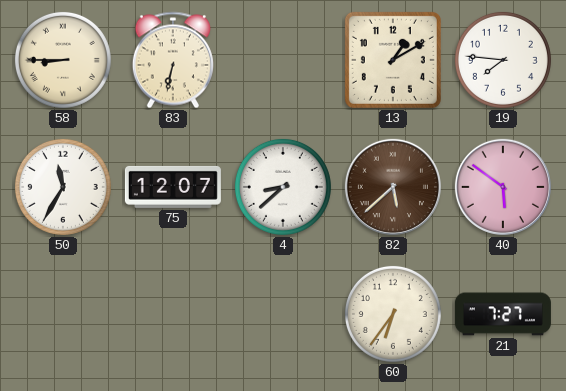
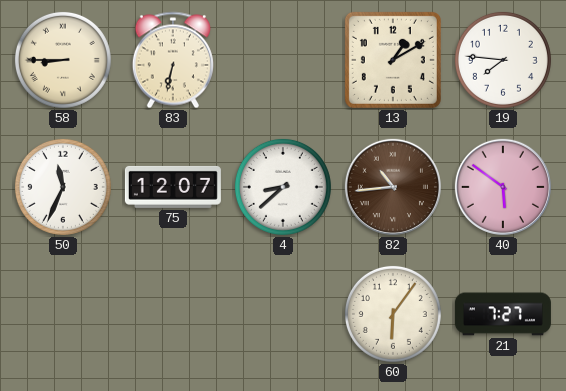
50: 11:35 -> 11:34 (63, 187)
82: 5:38 -> 10:44 (393, 187)
60: 6:36 -> 6:06 (393, 314)
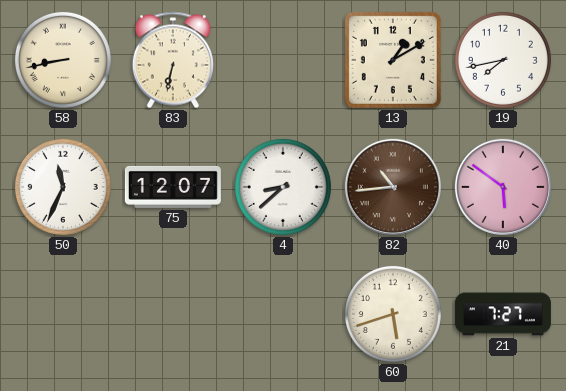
58: 8:45 -> 8:43 (63, 60)
19: 7:46 -> 7:43 (503, 60)
60: 6:06 -> 5:42 (393, 314)
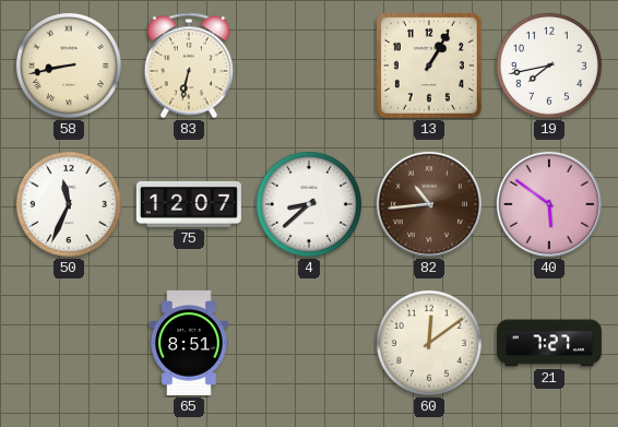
13: 1:10 -> 1:05 (429, 66)
65: none -> 8:51 (189, 343)
60: 5:42 -> 12:09 (429, 343)
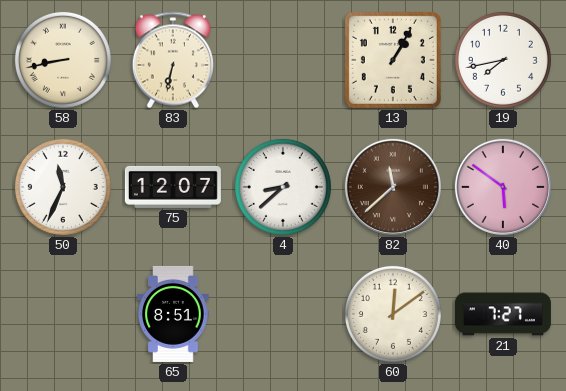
82: 10:44 -> 11:38 (393, 187)
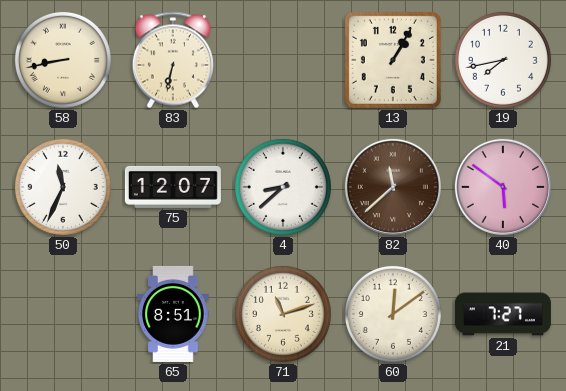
71: none -> 11:12 (283, 314)
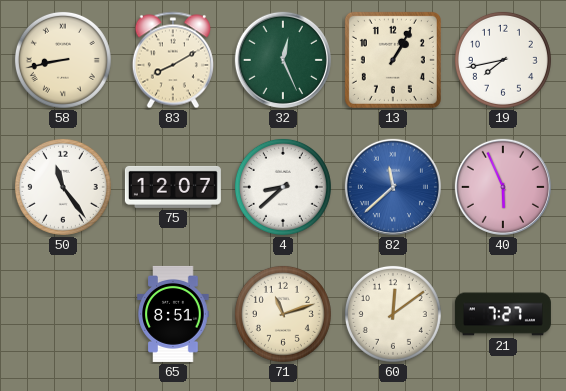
83: 6:32 -> 8:10 (173, 60)
32: none -> 12:26 (283, 60)
50: 11:34 -> 11:24 (63, 187)
82 dial: brown -> blue (393, 187)
40: 5:51 -> 5:56 (503, 187)
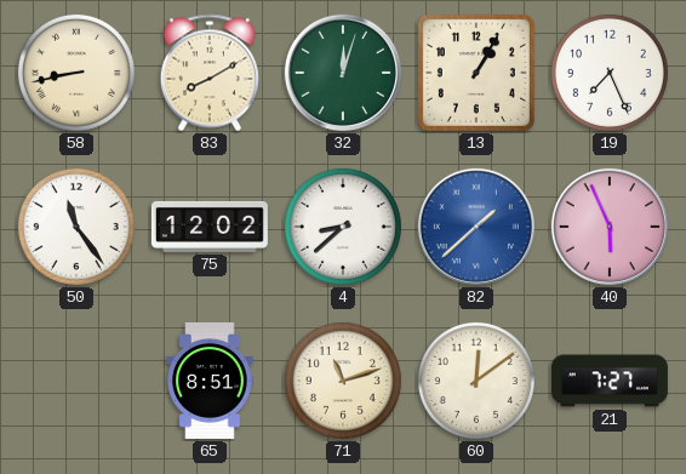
32: 12:26 -> 12:03 (343, 73)
19: 7:43 -> 7:26 (610, 73)
75: 12:07 -> 12:02 (210, 227)
82: 11:38 -> 1:38 (476, 227)
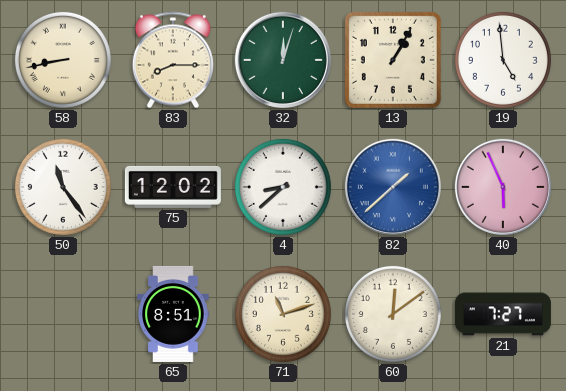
83: 8:10 -> 8:15 (173, 60)
19: 7:26 -> 4:59 (503, 60)
